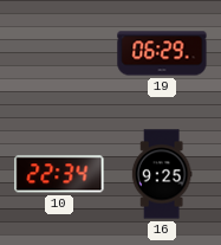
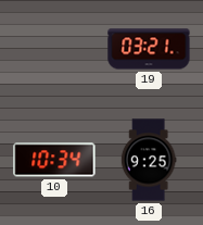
19: 06:29 -> 03:21 (149, 49)
10: 22:34 -> 10:34 (54, 160)
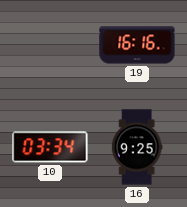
19: 03:21 -> 16:16 (137, 45)
10: 10:34 -> 03:34 (50, 147)
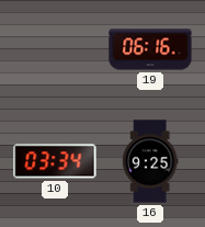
19: 16:16 -> 06:16 (150, 49)
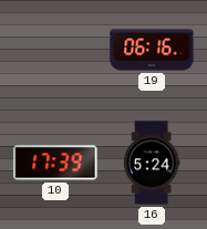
10: 03:34 -> 17:39 (55, 163)
16: 9:25 -> 5:24 (152, 163)
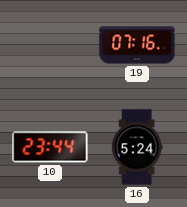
19: 06:16 -> 07:16 (137, 45)
10: 17:39 -> 23:44 (50, 147)
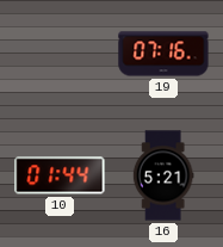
10: 23:44 -> 01:44 (60, 175)
16: 5:24 -> 5:21 (163, 175)
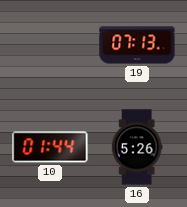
19: 07:16 -> 07:13 (137, 45)
16: 5:21 -> 5:26 (137, 147)
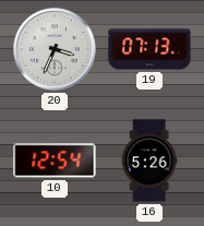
20: none -> 3:34 (55, 49)
10: 01:44 -> 12:54 (55, 160)
